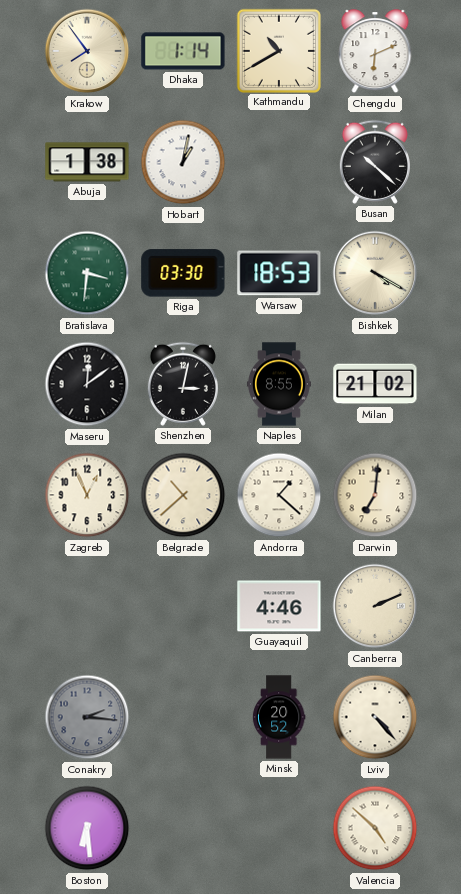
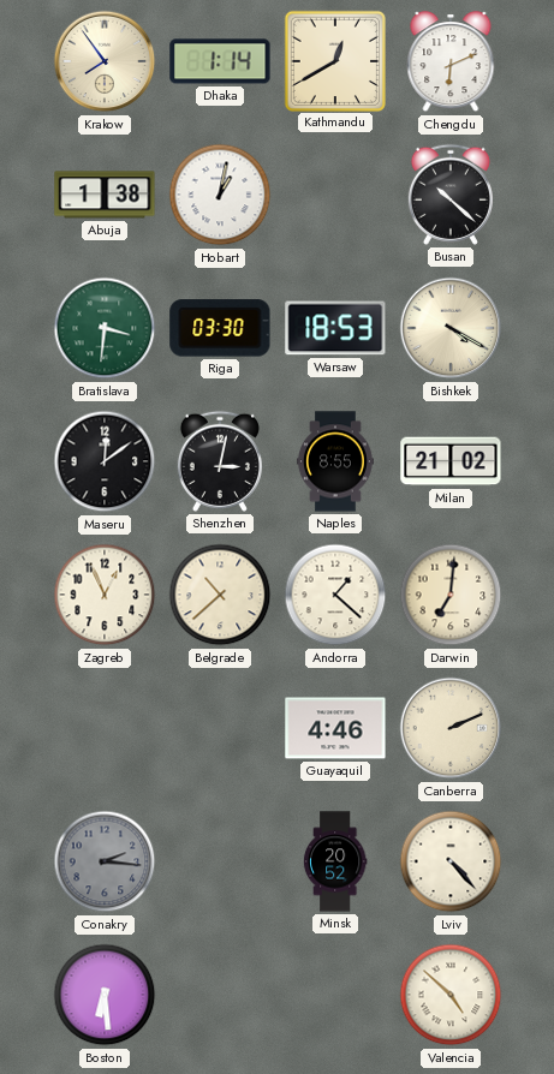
Kathmandu: 10:40 -> 12:40 (334, 60)
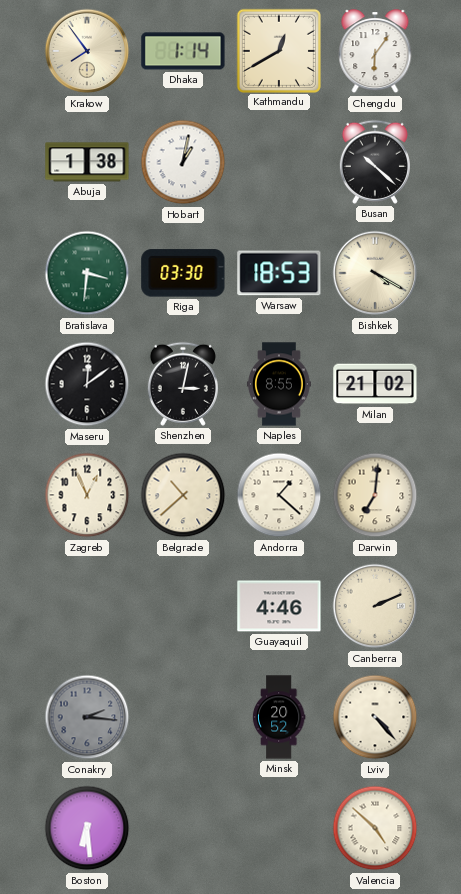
Chengdu: 6:11 -> 6:06 (375, 52)
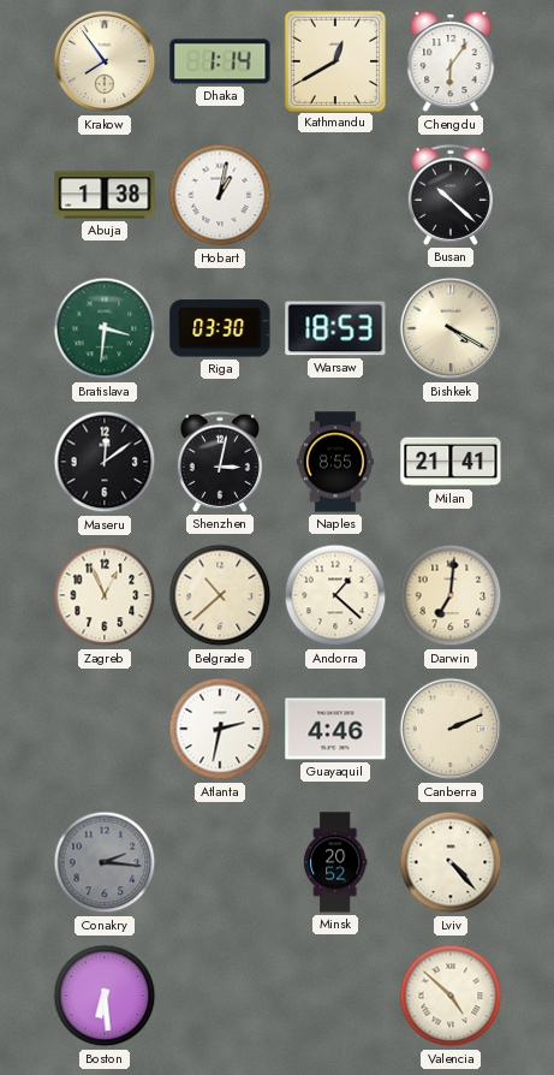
Milan: 21:02 -> 21:41 (451, 462)
Atlanta: none -> 2:32 (220, 729)
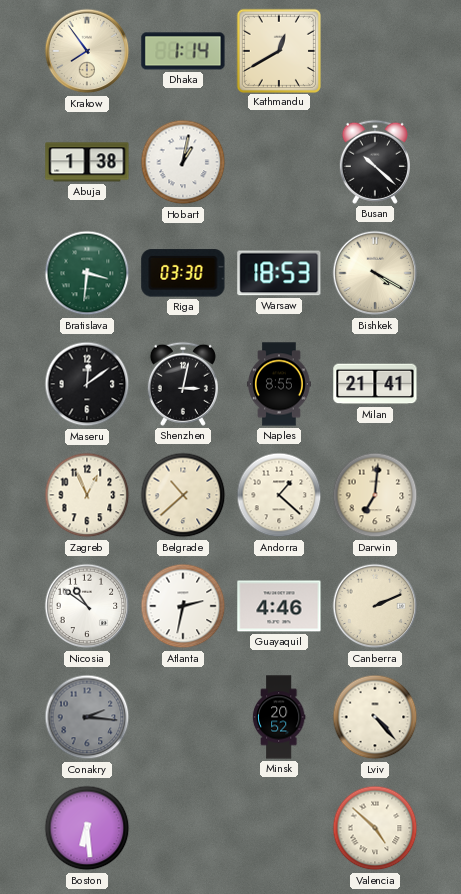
Chengdu: 6:06 -> none (451, 63)
Nicosia: none -> 10:51 (87, 606)
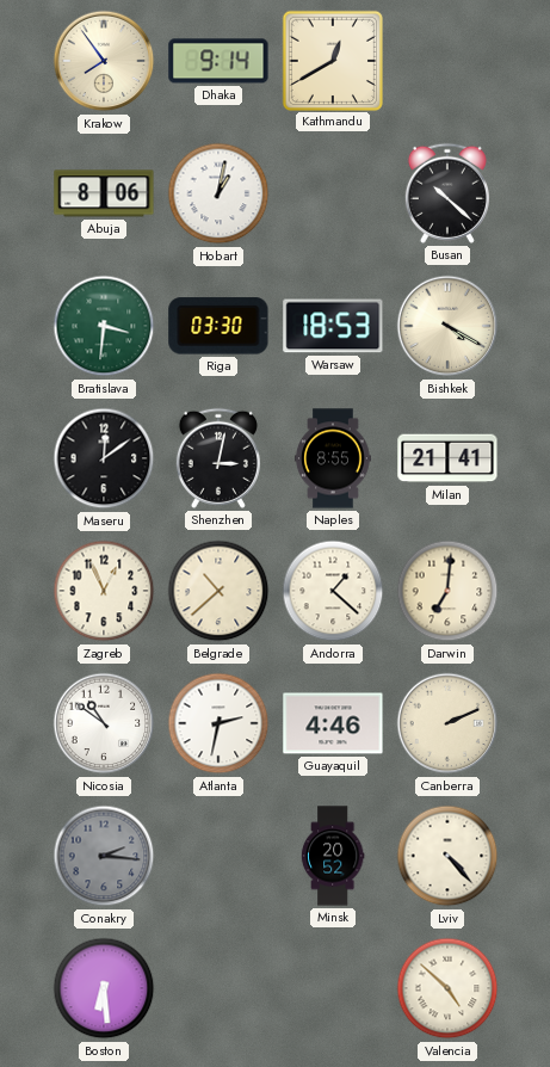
Dhaka: 1:14 -> 9:14 (218, 61)
Abuja: 1:38 -> 8:06 (104, 193)
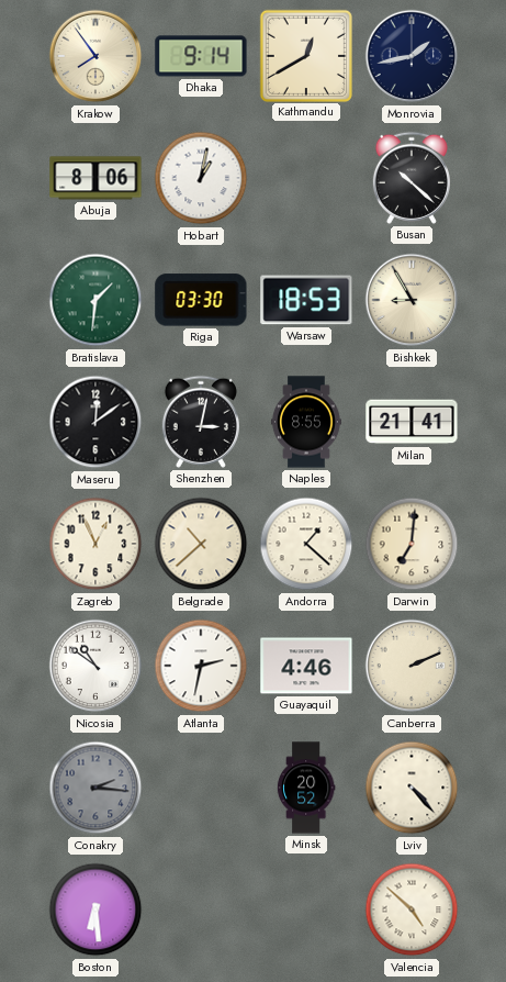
Monrovia: none -> 1:43 (412, 56)
Bratislava: 3:31 -> 1:31 (95, 300)
Bishkek: 4:20 -> 8:55 (412, 300)
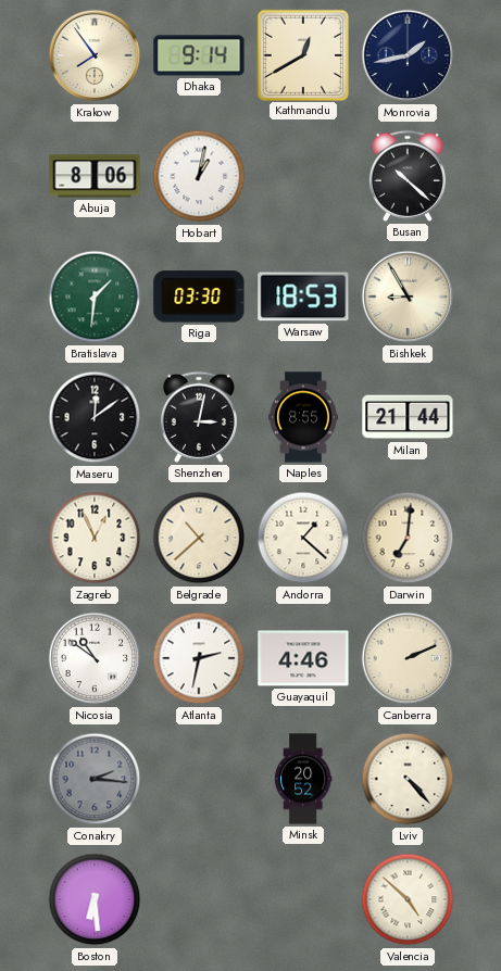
Milan: 21:41 -> 21:44 (408, 417)
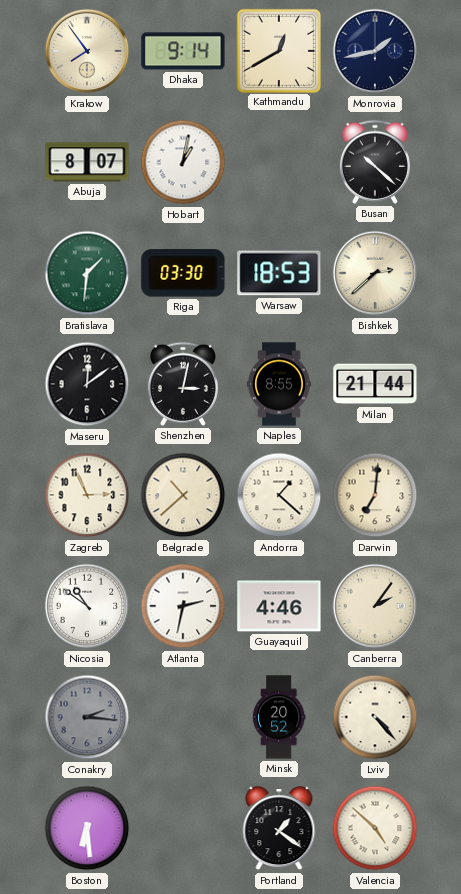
Abuja: 8:06 -> 8:07 (87, 162)
Bishkek: 8:55 -> 2:38 (375, 273)
Zagreb: 12:56 -> 2:56 (87, 495)
Canberra: 2:11 -> 2:06 (375, 606)
Portland: none -> 1:21 (279, 829)
